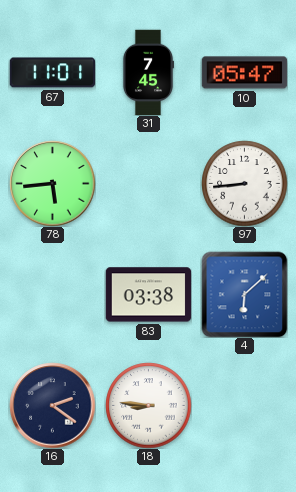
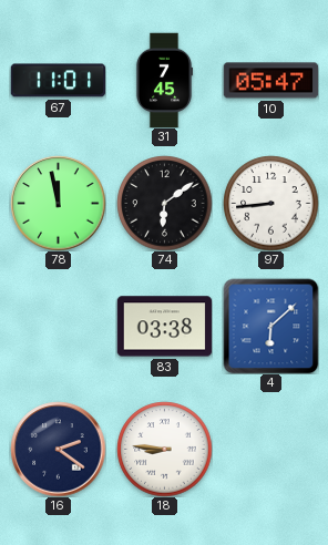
78: 5:44 -> 11:58 (58, 203)
74: none -> 6:09 (164, 203)
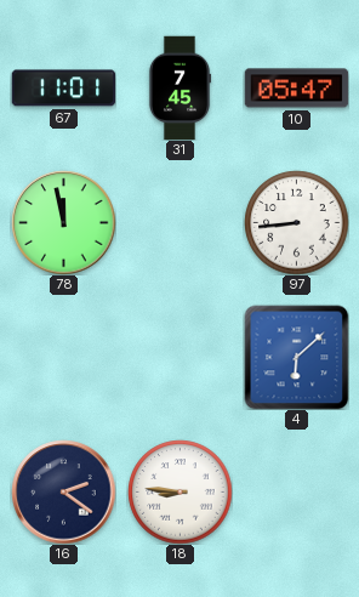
74: 6:09 -> none (164, 203)
83: 03:38 -> none (164, 327)
